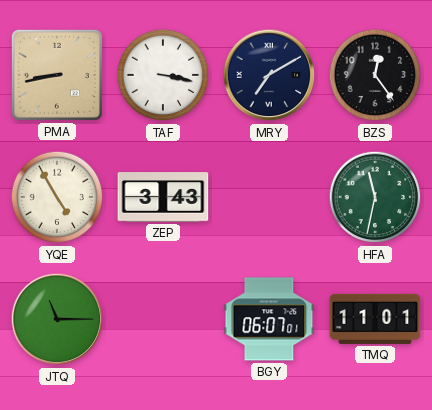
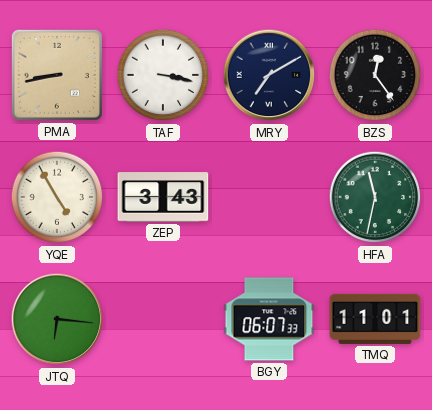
JTQ: 11:15 -> 6:16 (57, 319)
BGY: 06:07:01 -> 06:07:33 (269, 319)
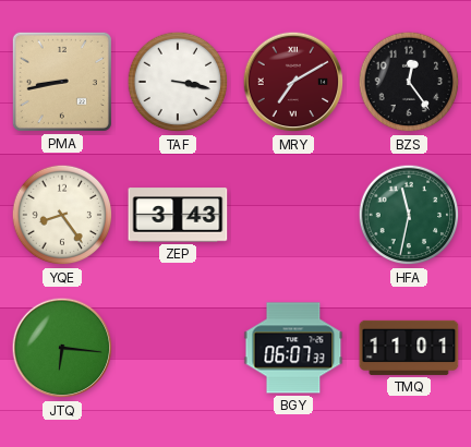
MRY dial: navy -> burgundy (293, 82)
YQE: 4:55 -> 8:24 (62, 215)
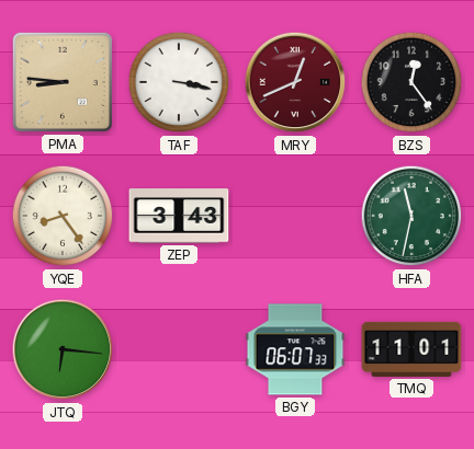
PMA: 8:43 -> 8:46 (63, 82)
MRY: 7:10 -> 12:41 (295, 82)
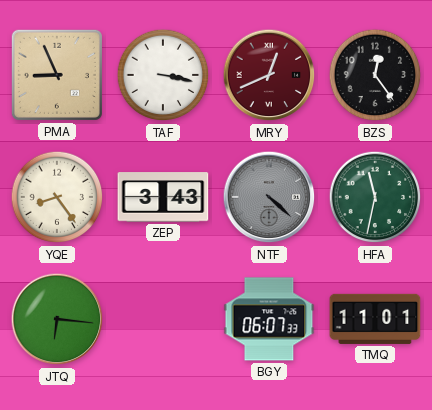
PMA: 8:46 -> 8:56 (57, 75)
NTF: none -> 4:22 (269, 197)
